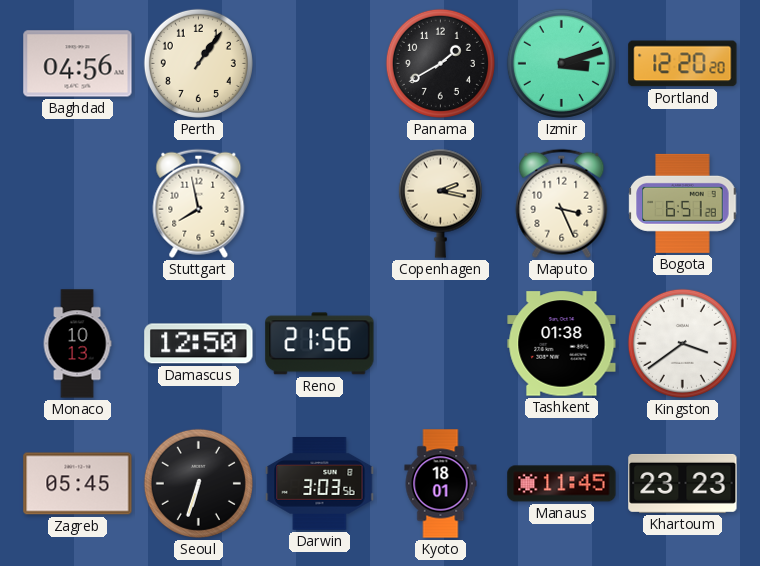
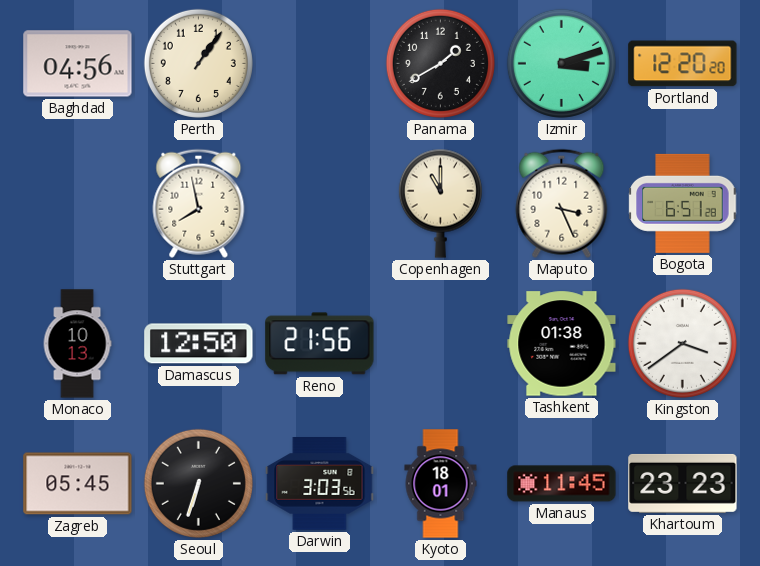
Copenhagen: 2:17 -> 11:00 (440, 203)
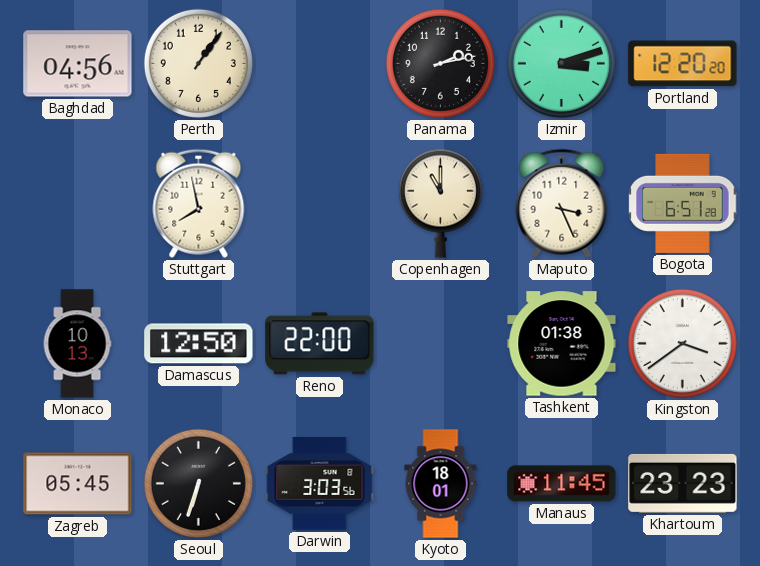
Panama: 1:40 -> 2:13 (440, 63)
Reno: 21:56 -> 22:00 (320, 344)
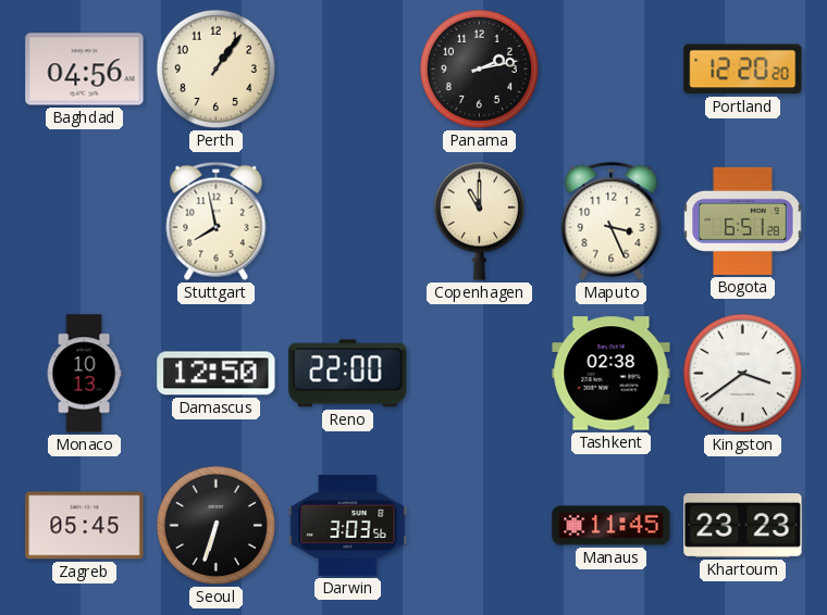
Izmir: 3:12 -> none (561, 63)
Tashkent: 01:38 -> 02:38 (612, 374)
Kyoto: 18:01 -> none (441, 484)
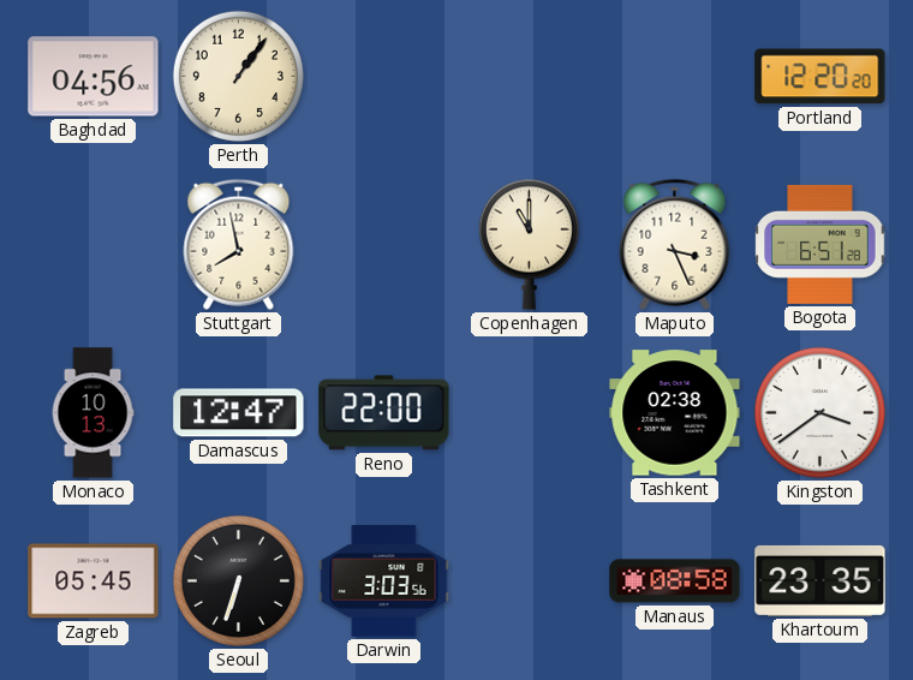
Panama: 2:13 -> none (479, 68)
Damascus: 12:50 -> 12:47 (239, 413)
Manaus: 11:45 -> 08:58 (675, 581)
Khartoum: 23:23 -> 23:35 (820, 580)
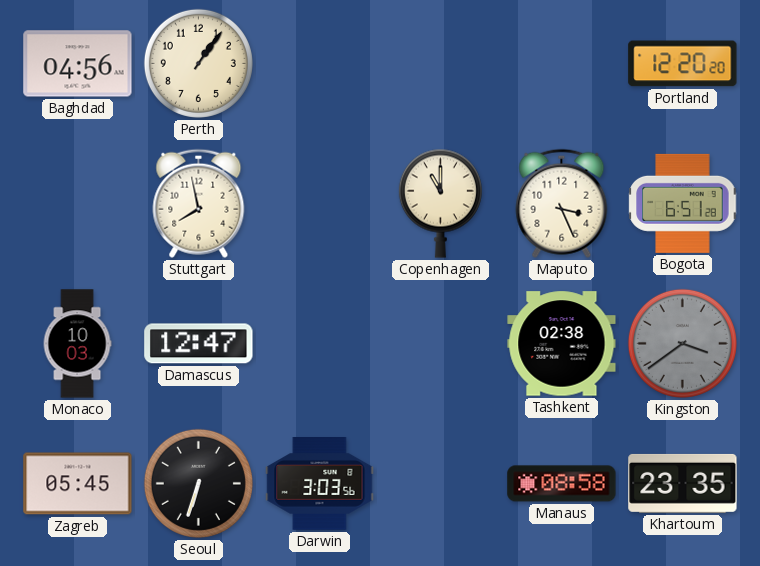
Monaco: 10:13 -> 10:03 (77, 344)
Reno: 22:00 -> none (384, 413)
Kingston dial: white -> grey (682, 343)
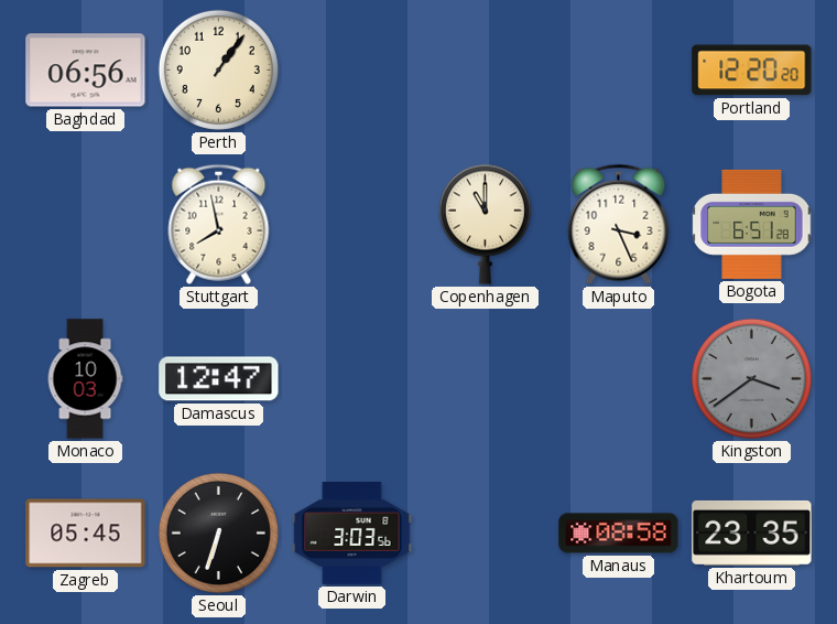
Baghdad: 04:56 -> 06:56 (86, 71)
Tashkent: 02:38 -> none (562, 344)
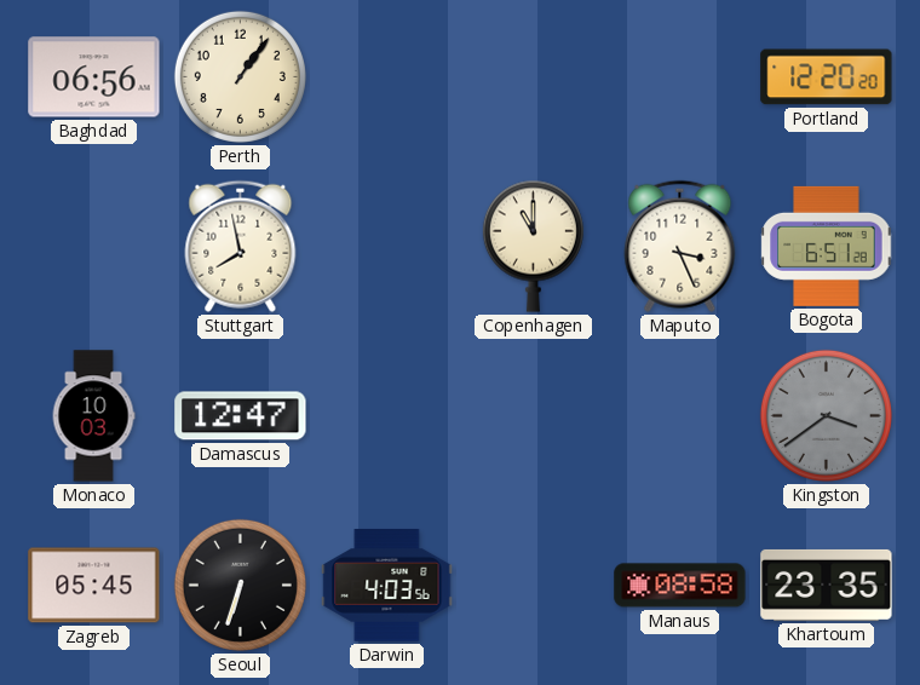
Darwin: 3:03 -> 4:03 (387, 586)
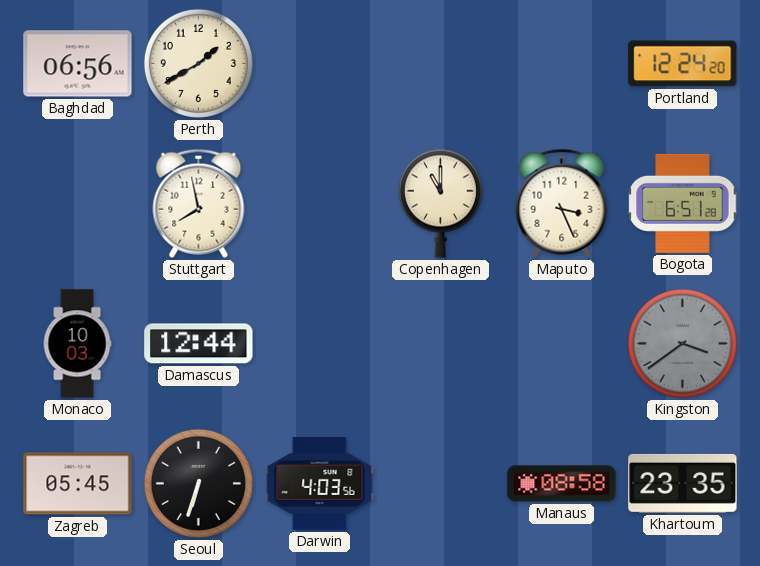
Perth: 1:06 -> 1:40 (198, 63)
Portland: 12:20 -> 12:24 (683, 64)
Damascus: 12:47 -> 12:44 (199, 344)
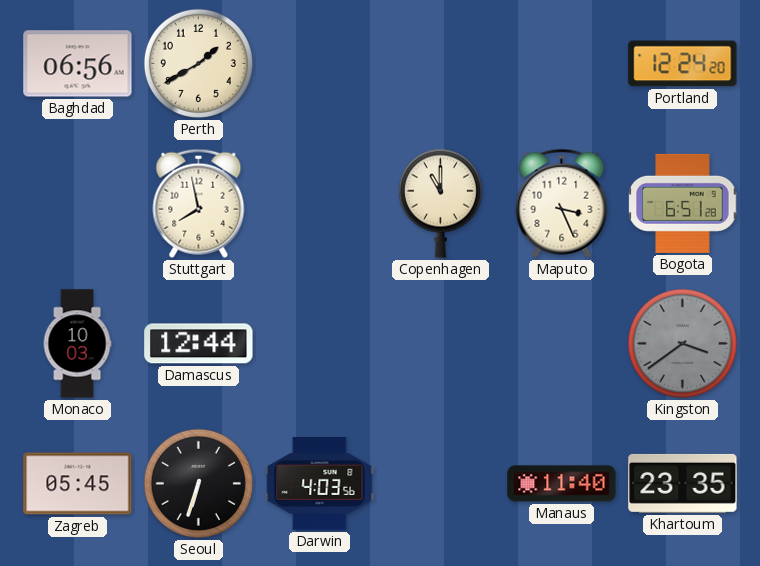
Manaus: 08:58 -> 11:40 (562, 484)
